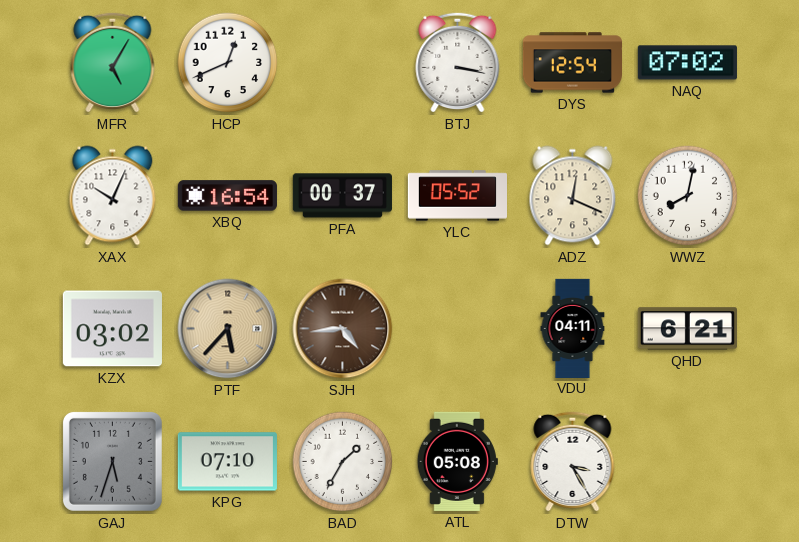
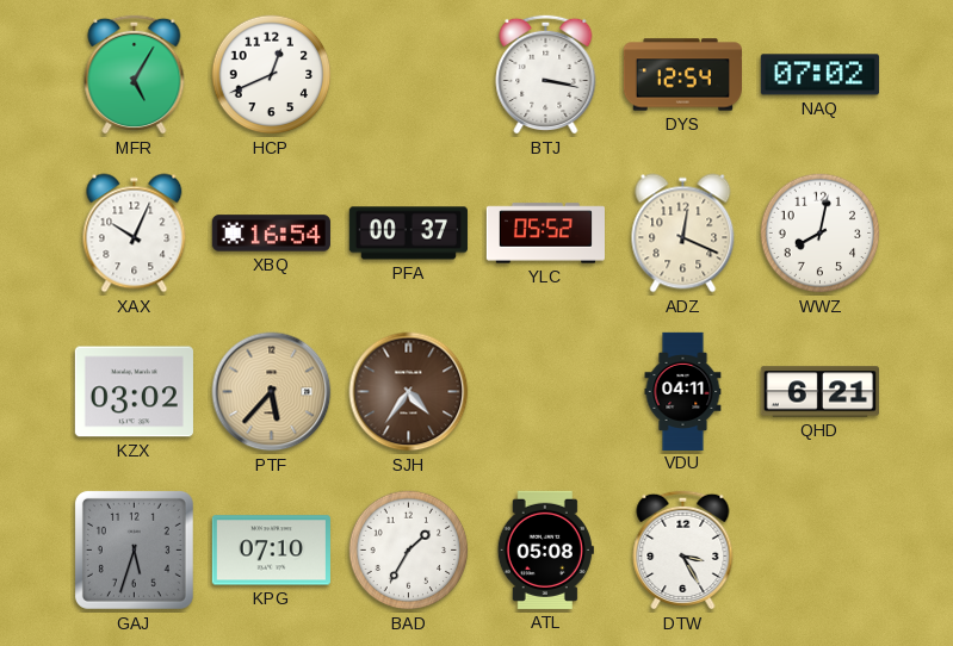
SJH: 4:44 -> 4:36 (409, 392)
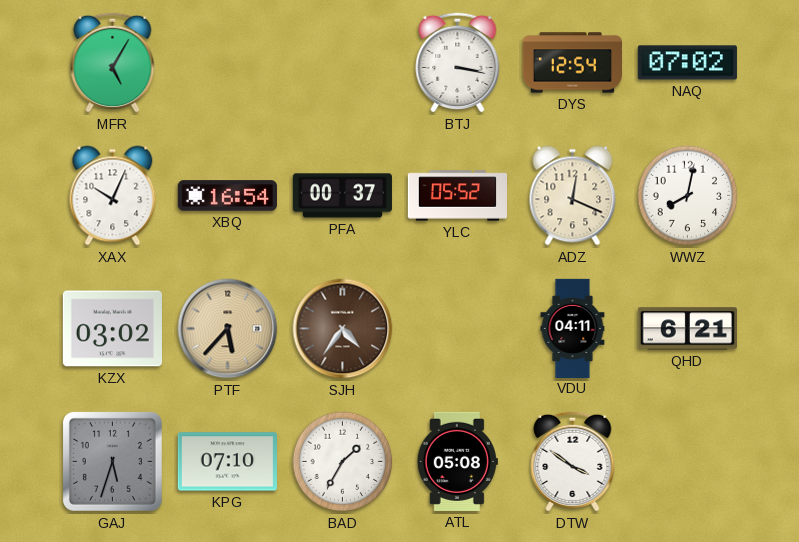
HCP: 12:41 -> none (272, 75)
DTW: 3:25 -> 3:51 (573, 461)
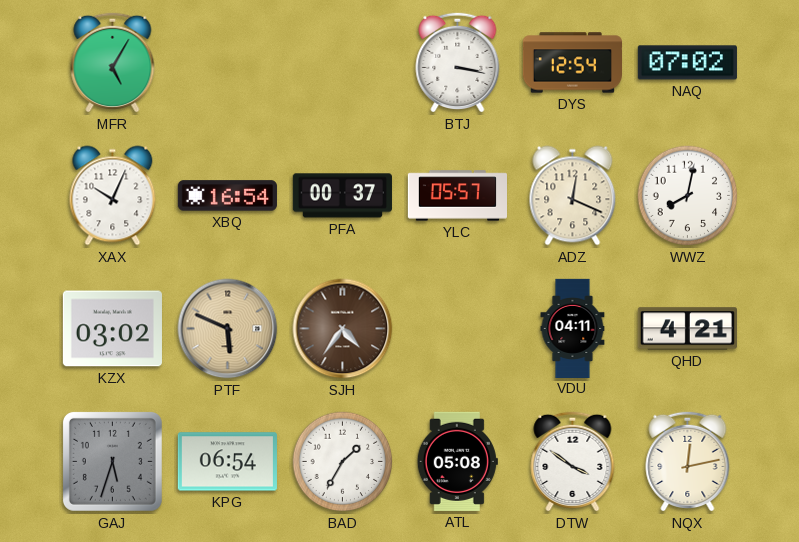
YLC: 05:52 -> 05:57 (457, 196)
PTF: 5:37 -> 5:49 (228, 329)
QHD: 6:21 -> 4:21 (687, 329)
KPG: 07:10 -> 06:54 (227, 462)
NQX: none -> 12:13 (688, 461)
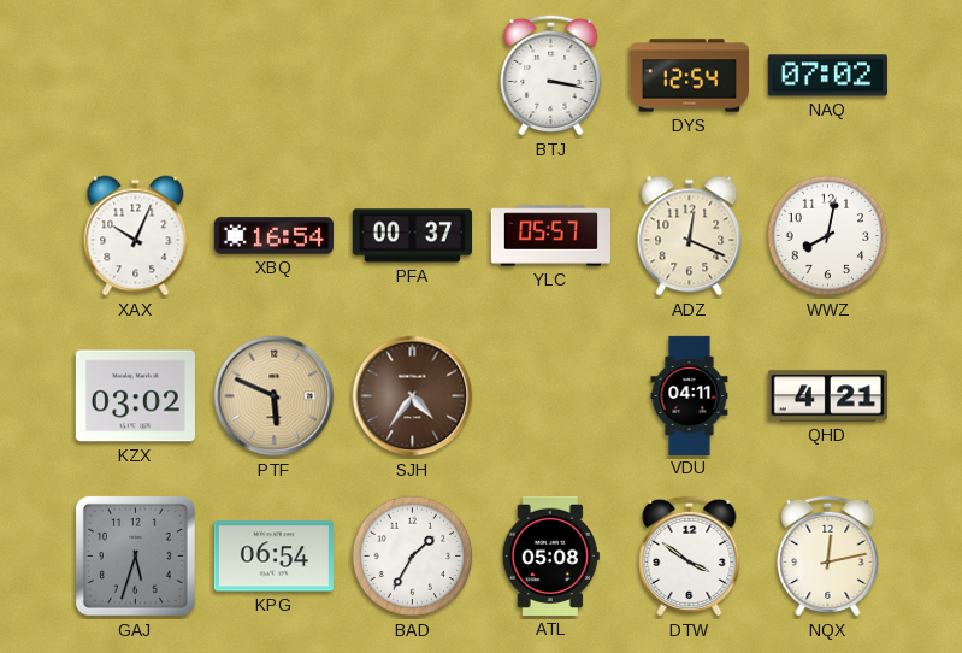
MFR: 5:05 -> none (113, 62)
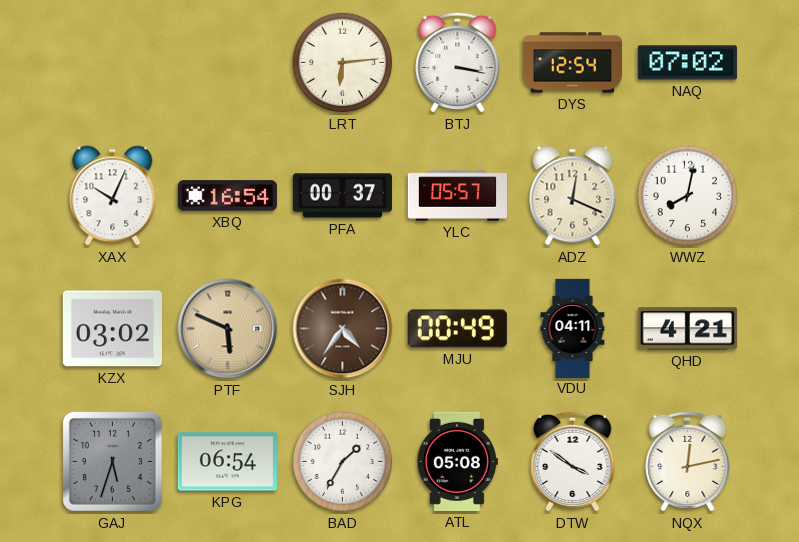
LRT: none -> 6:14 (343, 63)
MJU: none -> 00:49 (457, 329)
